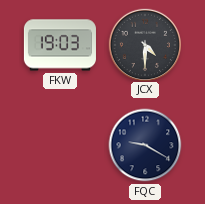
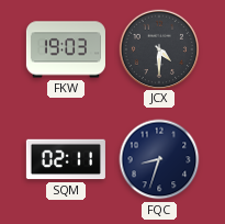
SQM: none -> 02:11 (66, 159)
FQC: 9:20 -> 8:33 (159, 159)
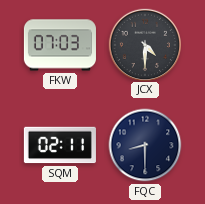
FKW: 19:03 -> 07:03 (60, 45)
FQC: 8:33 -> 8:30 (145, 145)
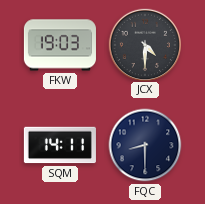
FKW: 07:03 -> 19:03 (60, 45)
SQM: 02:11 -> 14:11 (60, 145)
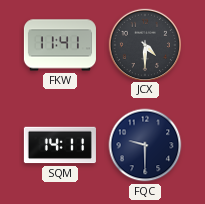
FKW: 19:03 -> 11:41 (60, 45)
FQC: 8:30 -> 9:30 (145, 145)
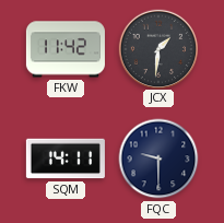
FKW: 11:41 -> 11:42 (66, 49)
JCX: 4:30 -> 1:31 (157, 48)
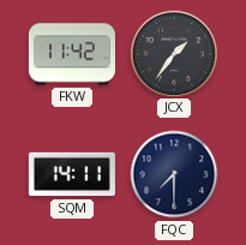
JCX: 1:31 -> 1:36 (173, 53)
FQC: 9:30 -> 7:30 (174, 174)
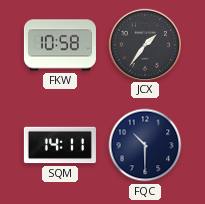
FKW: 11:42 -> 10:58 (60, 45)
FQC: 7:30 -> 10:30 (145, 145)
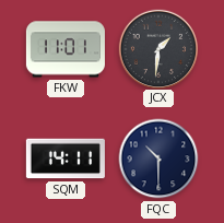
FKW: 10:58 -> 11:01 (66, 49)
JCX: 1:36 -> 1:31 (157, 48)
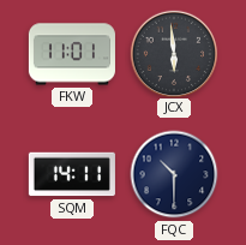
JCX: 1:31 -> 5:59 (173, 53)
